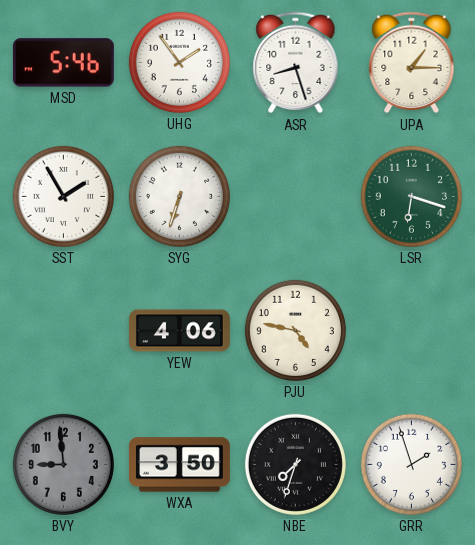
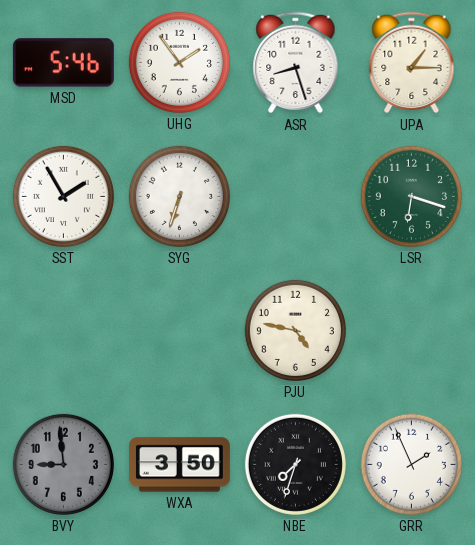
YEW: 4:06 -> none (180, 331)
GRR: 1:57 -> 1:56 (411, 464)
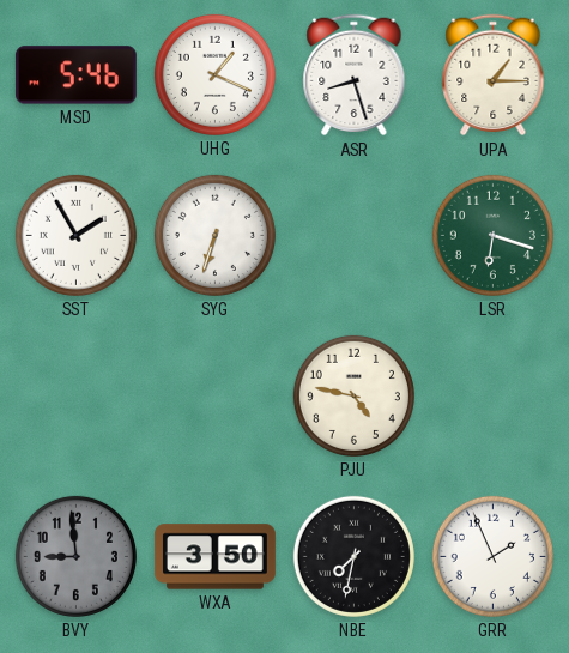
UHG: 1:54 -> 1:19 (214, 74)
NBE: 7:33 -> 7:32 (353, 556)
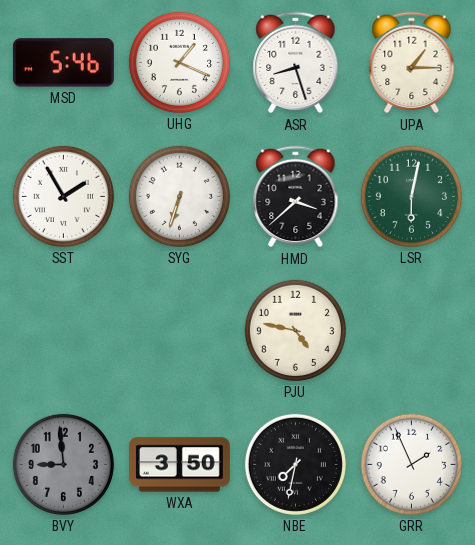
HMD: none -> 3:38 (296, 197)
LSR: 6:18 -> 6:02 (411, 196)
